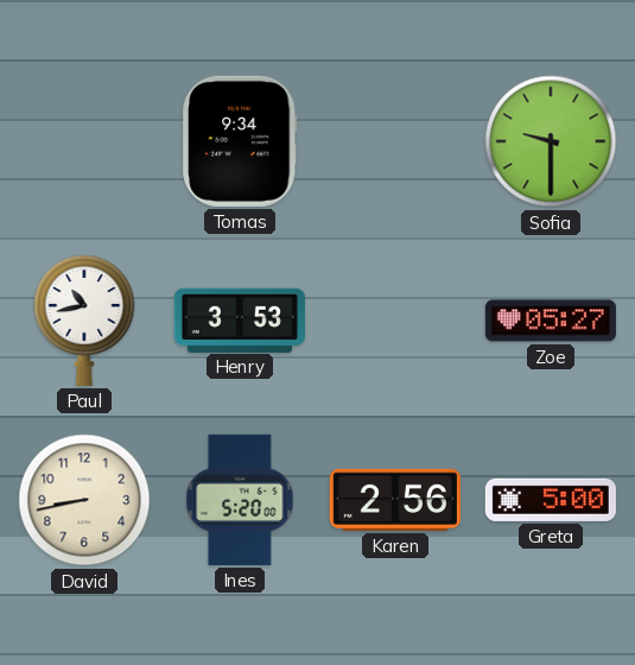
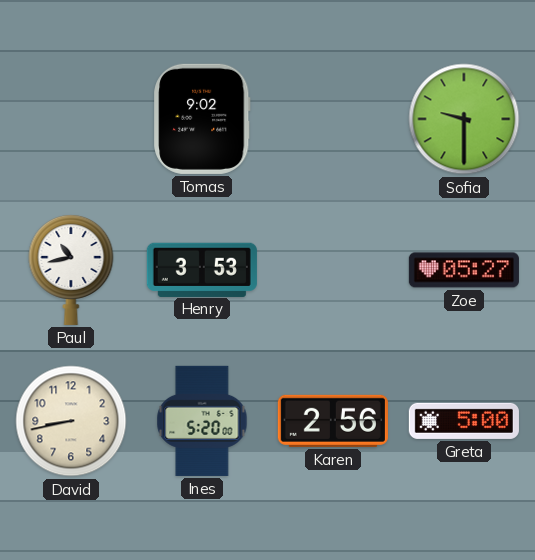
Tomas: 9:34 -> 9:02 (202, 119)
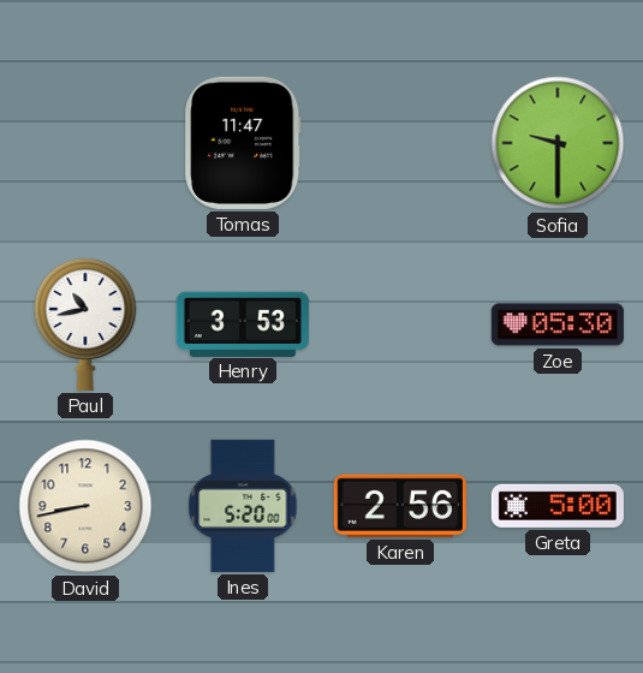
Tomas: 9:02 -> 11:47 (243, 143)
Zoe: 05:27 -> 05:30 (558, 324)
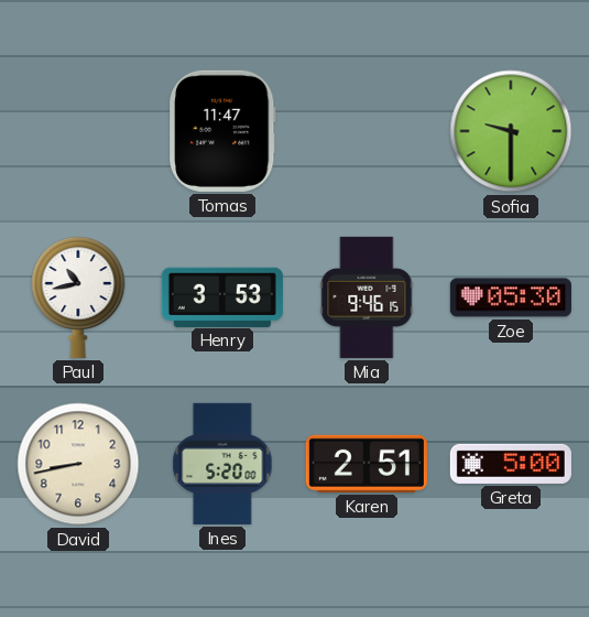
Mia: none -> 9:46 (367, 297)
Karen: 2:56 -> 2:51 (367, 464)
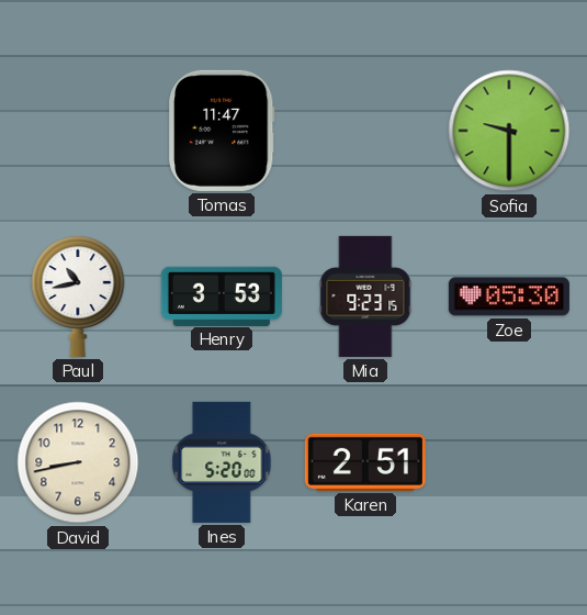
Mia: 9:46 -> 9:23 (365, 297)
Greta: 5:00 -> none (511, 464)
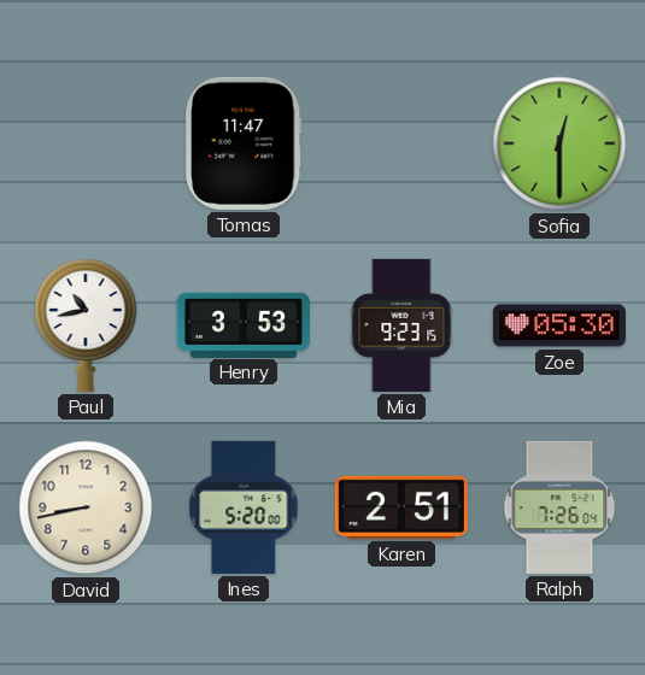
Sofia: 9:30 -> 12:30 (559, 143)
Ralph: none -> 7:26 (559, 507)
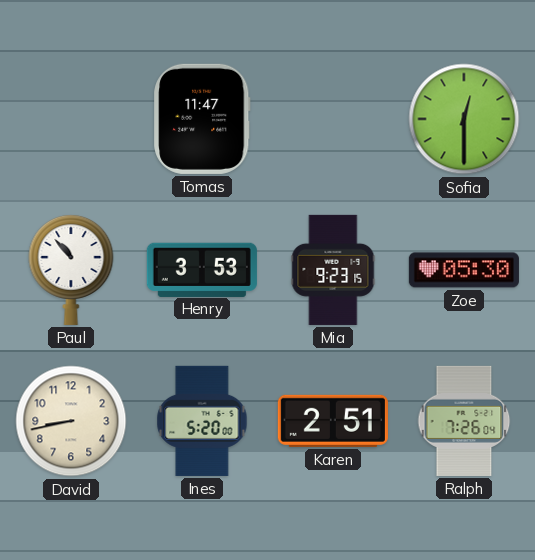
Paul: 10:43 -> 10:53 (71, 269)
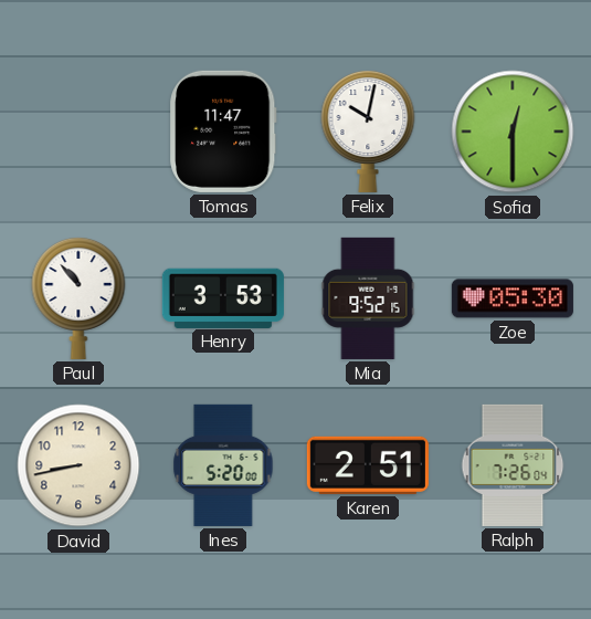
Felix: none -> 10:02 (368, 130)
Mia: 9:23 -> 9:52 (368, 298)
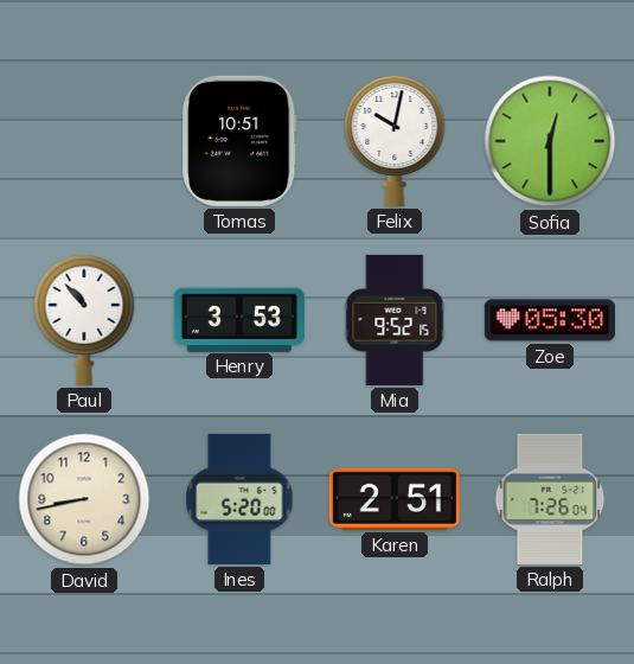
Tomas: 11:47 -> 10:51 (239, 141)
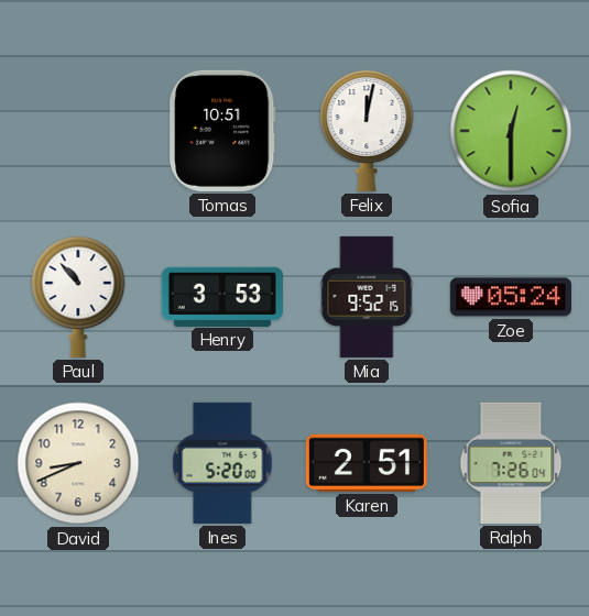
Felix: 10:02 -> 12:02 (367, 130)
Zoe: 05:30 -> 05:24 (511, 297)
David: 8:43 -> 8:41 (78, 463)
